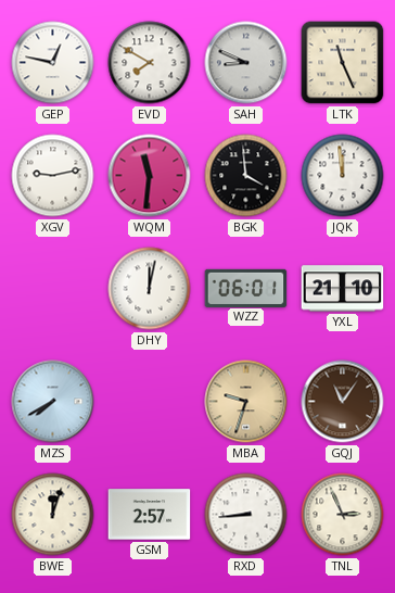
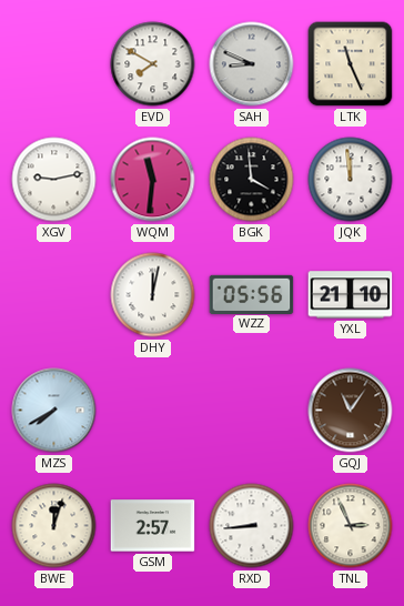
GEP: 12:47 -> none (53, 63)
WZZ: 06:01 -> 05:56 (252, 294)
MBA: 9:33 -> none (246, 402)
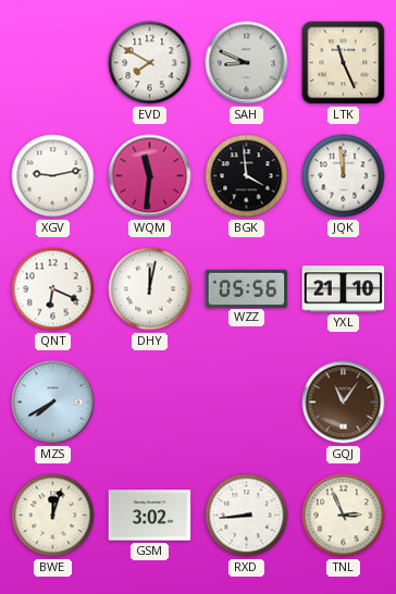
QNT: none -> 6:19 (53, 289)
GSM: 2:57 -> 3:02 (150, 516)
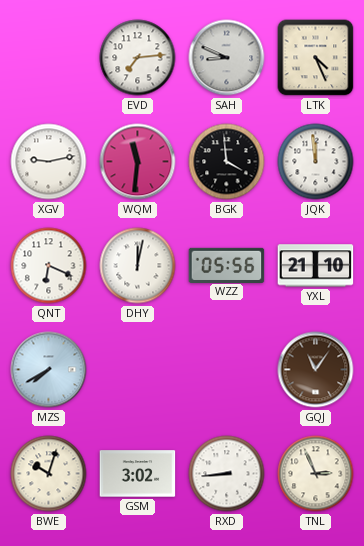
EVD: 7:50 -> 7:14 (138, 58)
LTK: 11:26 -> 4:26 (316, 58)
BWE: 12:03 -> 10:03 (49, 474)
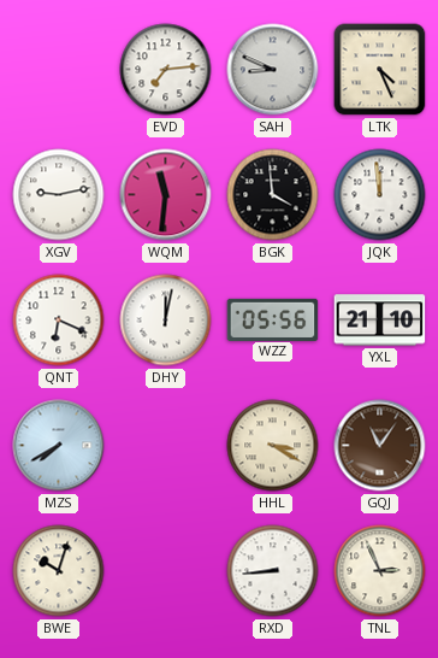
HHL: none -> 3:20 (273, 446)
GSM: 3:02 -> none (138, 474)
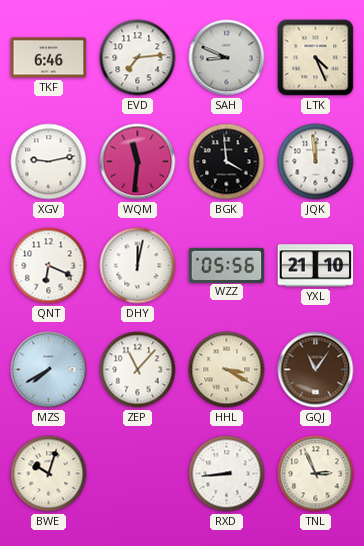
TKF: none -> 6:46 (49, 58)
ZEP: none -> 11:07 (138, 370)
